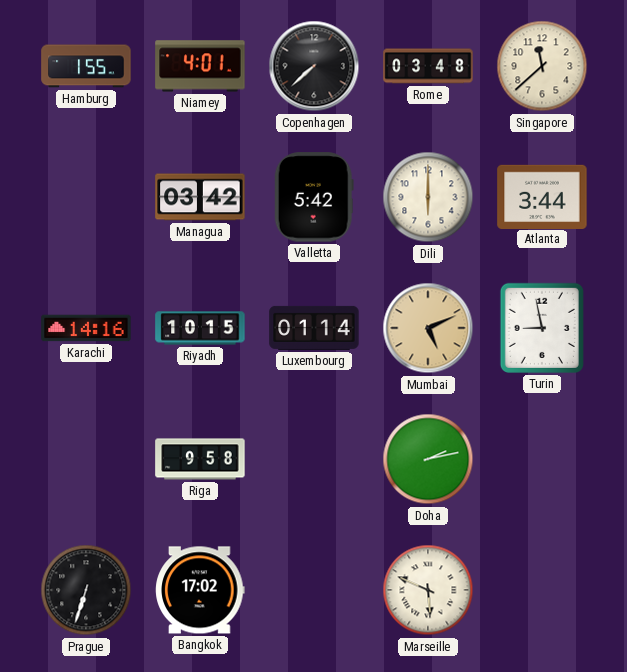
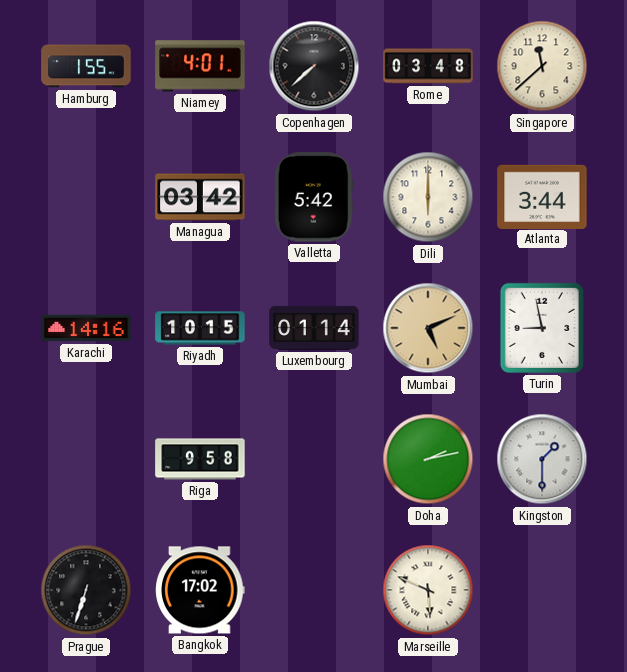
Kingston: none -> 1:30 (542, 459)
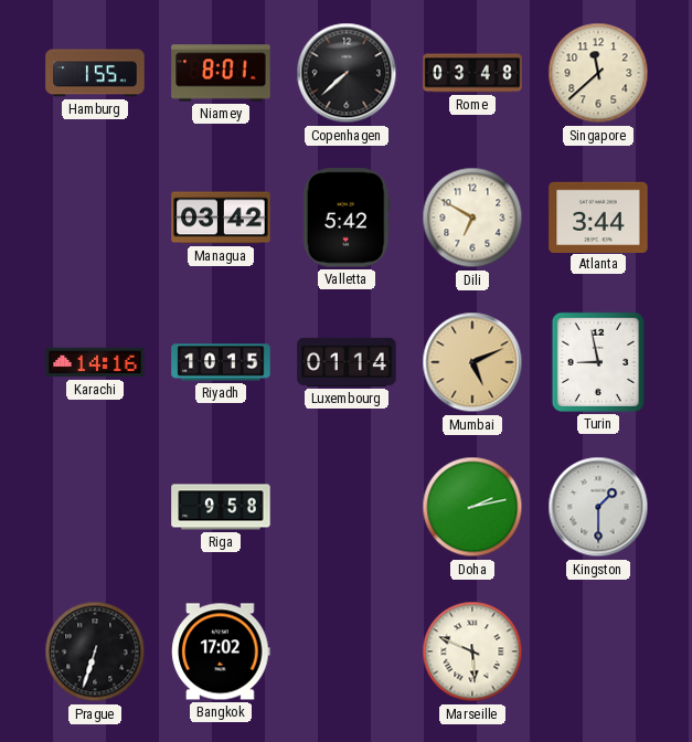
Niamey: 4:01 -> 8:01 (221, 73)
Dili: 6:00 -> 6:50 (472, 218)
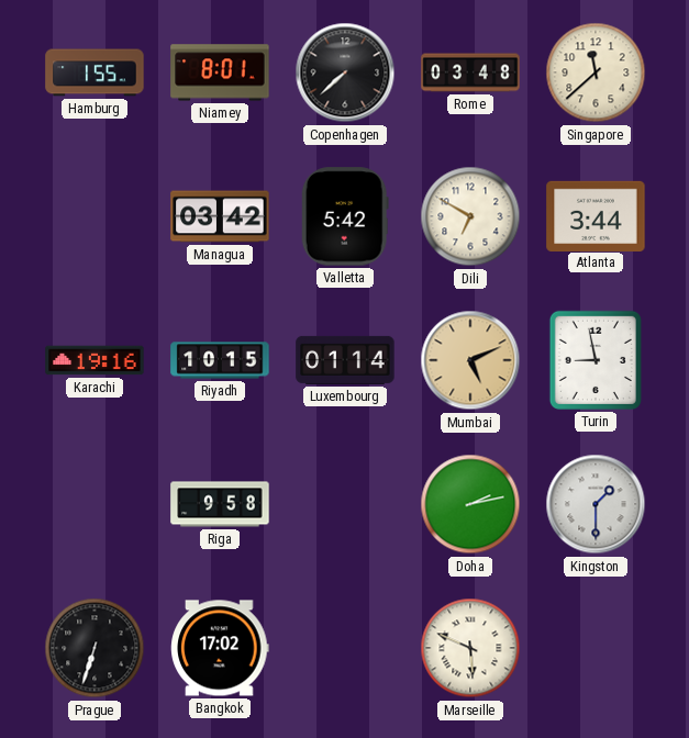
Karachi: 14:16 -> 19:16 (95, 360)
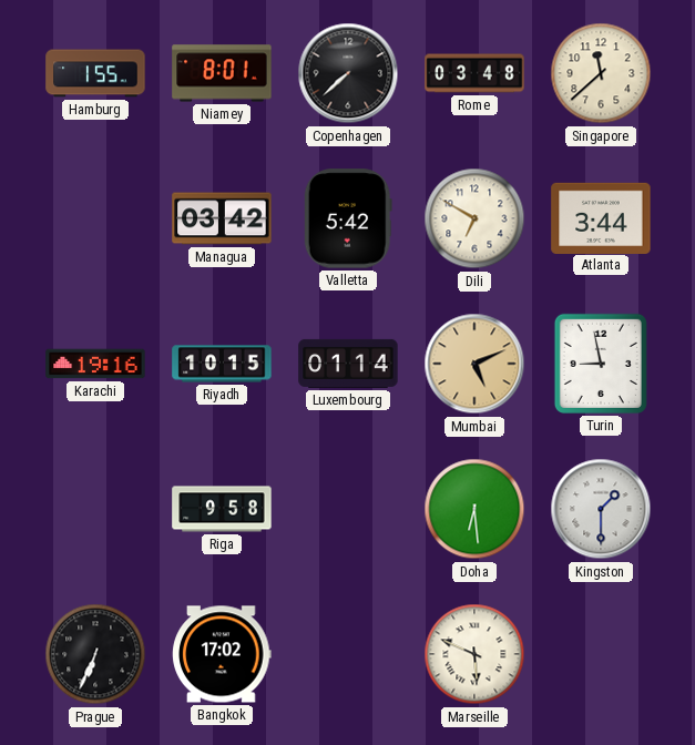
Doha: 2:13 -> 6:29 (474, 509)
Prague: 6:33 -> 6:34 (95, 654)
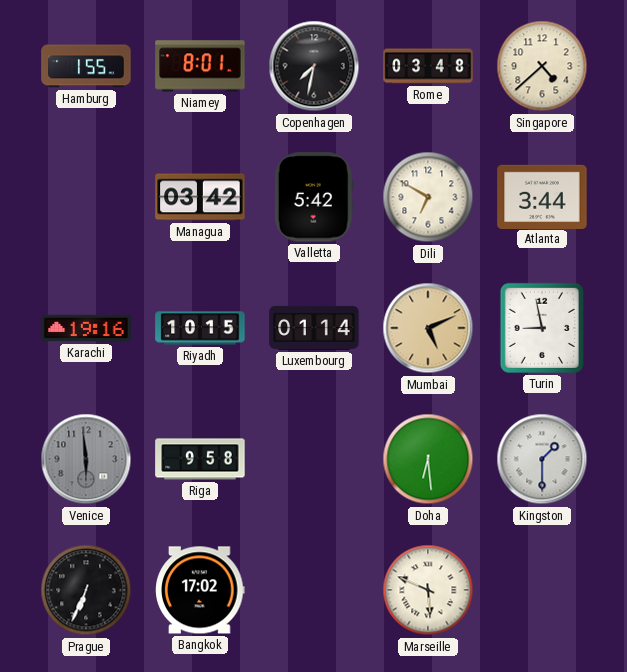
Copenhagen: 7:38 -> 7:32 (314, 66)
Singapore: 11:38 -> 4:38 (542, 66)
Venice: none -> 5:59 (86, 459)
